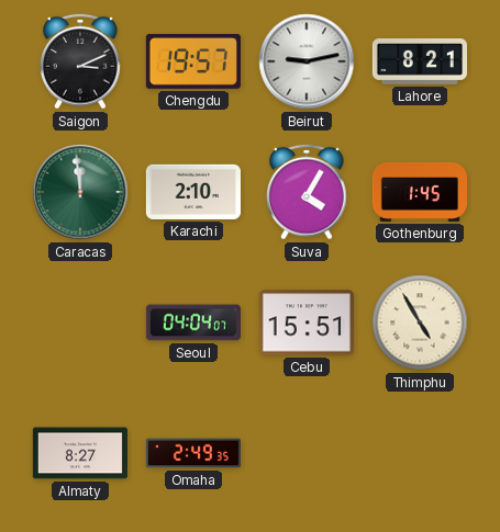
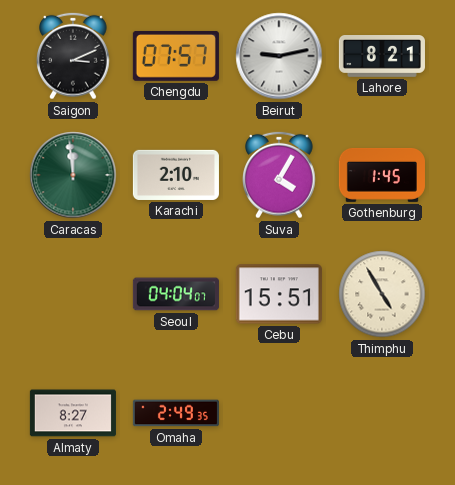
Chengdu: 19:57 -> 07:57 (176, 56)
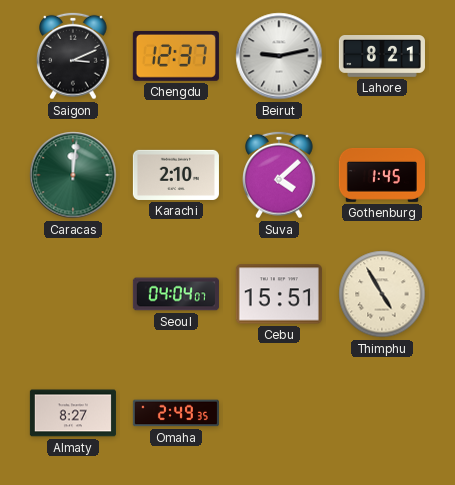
Chengdu: 07:57 -> 12:37 (176, 56)
Caracas: 11:59 -> 12:01 (73, 175)
Suva: 4:05 -> 4:08 (280, 175)
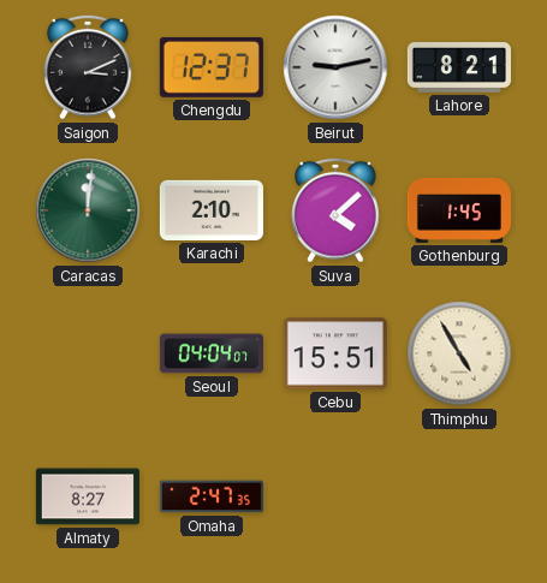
Omaha: 2:49 -> 2:47 (212, 496)
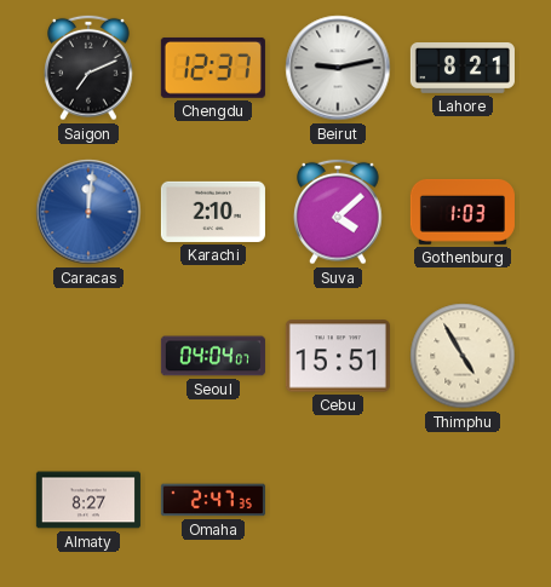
Saigon: 3:11 -> 7:11 (90, 68)
Caracas dial: green -> blue (88, 212)
Gothenburg: 1:45 -> 1:03 (463, 212)
